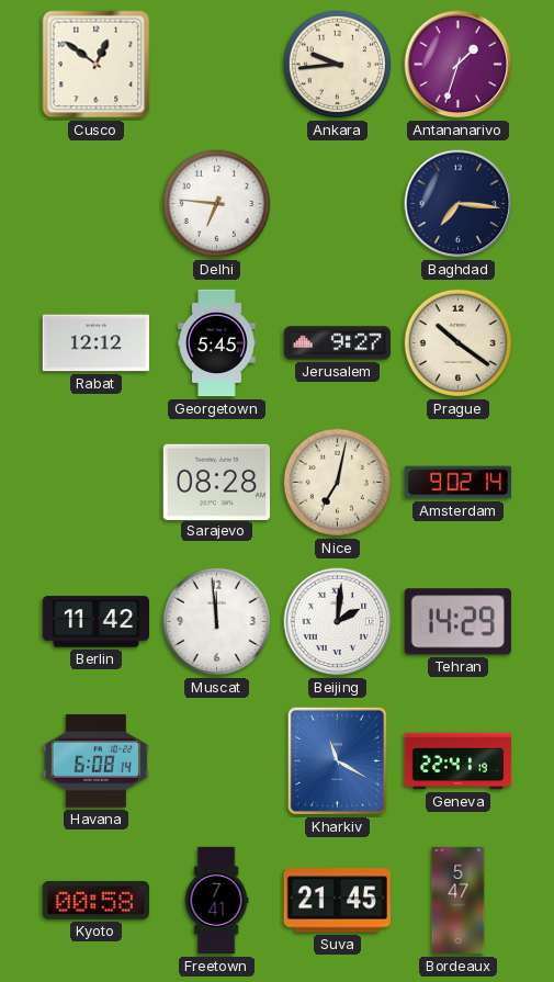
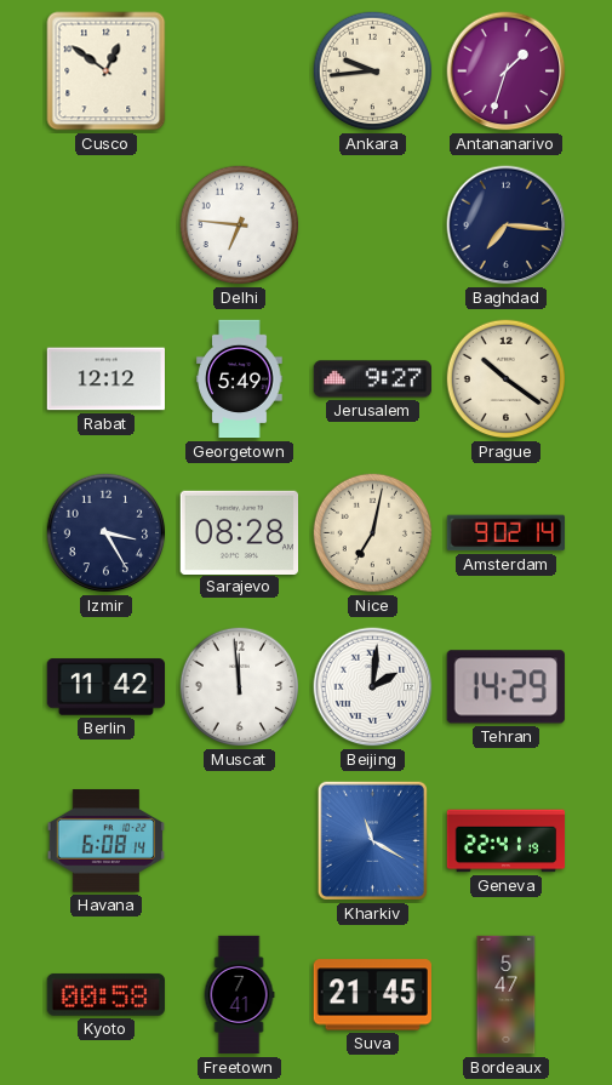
Georgetown: 5:45 -> 5:49 (240, 379)
Izmir: none -> 3:25 (107, 533)
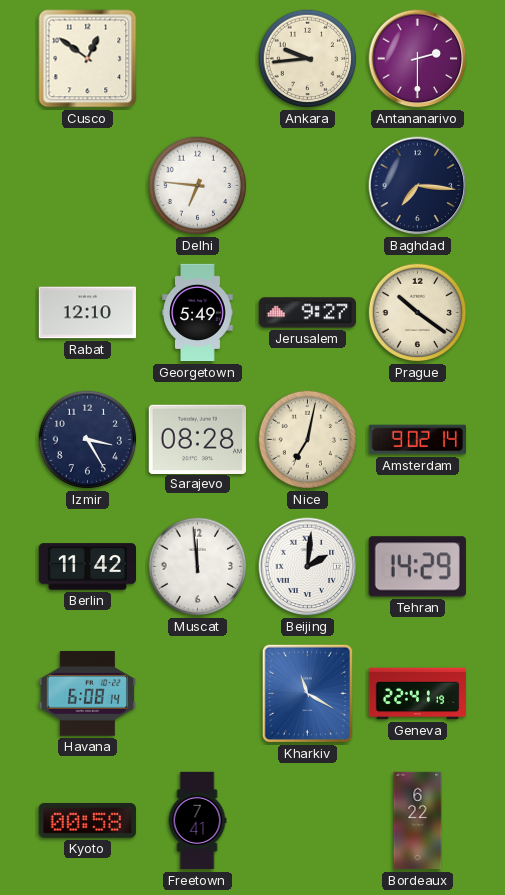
Antananarivo: 1:33 -> 2:30 (418, 59)
Rabat: 12:12 -> 12:10 (87, 313)
Suva: 21:45 -> none (372, 995)
Bordeaux: 5:47 -> 6:22 (418, 821)
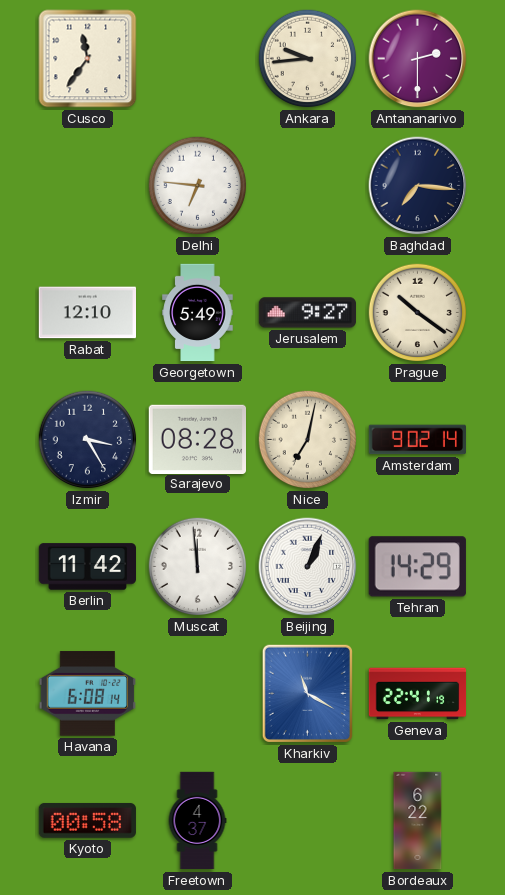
Cusco: 12:51 -> 11:36 (88, 59)
Beijing: 2:01 -> 1:04 (308, 567)
Freetown: 7:41 -> 4:37 (197, 821)
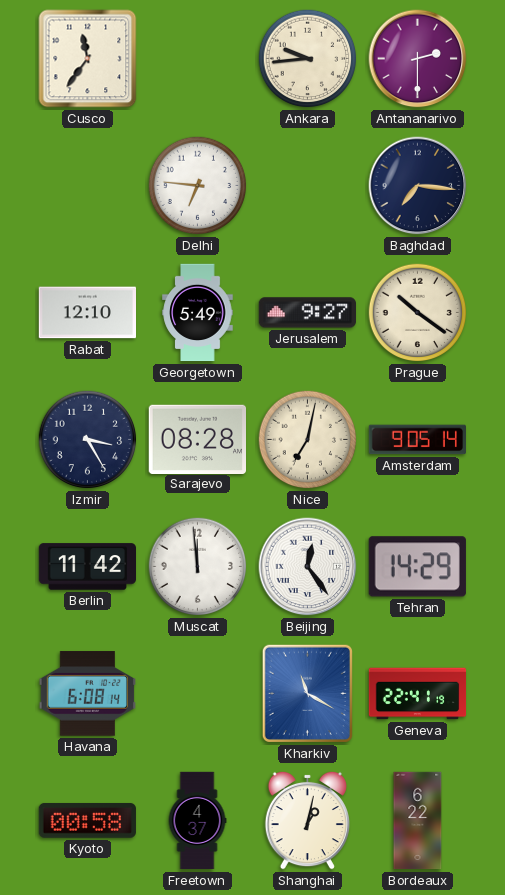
Amsterdam: 9:02 -> 9:05 (417, 440)
Beijing: 1:04 -> 12:24 (308, 567)
Shanghai: none -> 1:02 (307, 820)
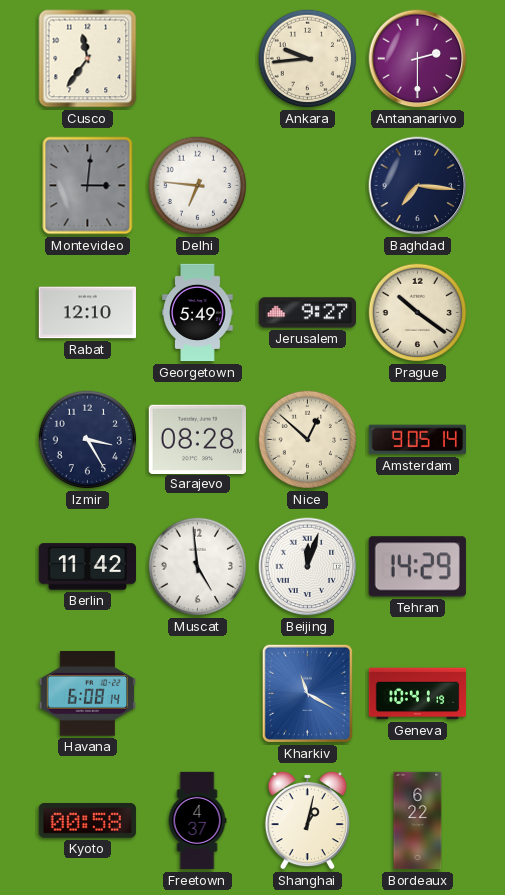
Montevideo: none -> 3:01 (88, 186)
Nice: 7:02 -> 12:52 (308, 440)
Muscat: 11:59 -> 4:59 (198, 567)
Beijing: 12:24 -> 12:03 (308, 567)
Geneva: 22:41 -> 10:41 (418, 694)
